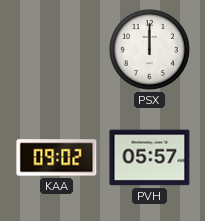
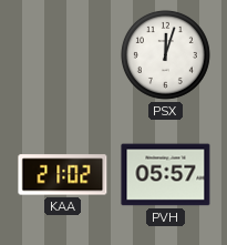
PSX: 12:00 -> 12:03 (165, 54)
KAA: 09:02 -> 21:02 (63, 175)
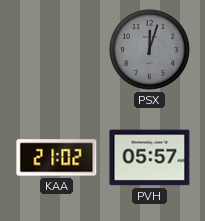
PSX dial: white -> grey (149, 49)
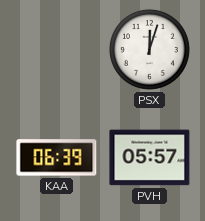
PSX dial: grey -> white (149, 49)
KAA: 21:02 -> 06:39 (57, 158)
